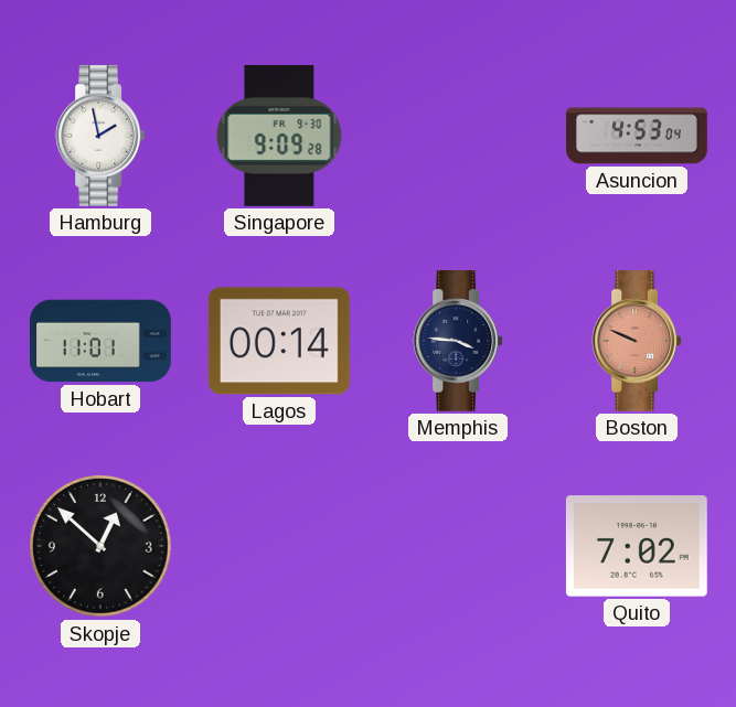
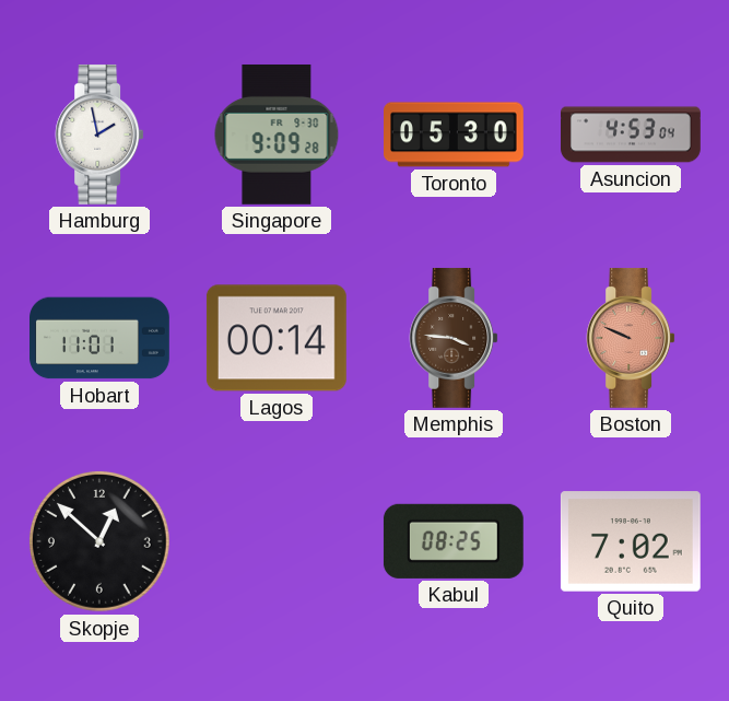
Toronto: none -> 05:30 (455, 135)
Memphis dial: navy -> brown (454, 338)
Kabul: none -> 08:25 (454, 541)
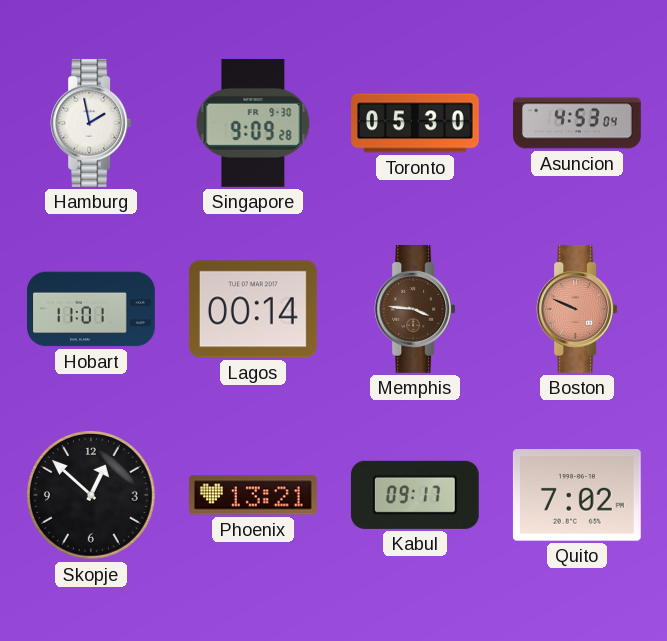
Phoenix: none -> 13:21 (253, 495)
Kabul: 08:25 -> 09:17 (415, 495)
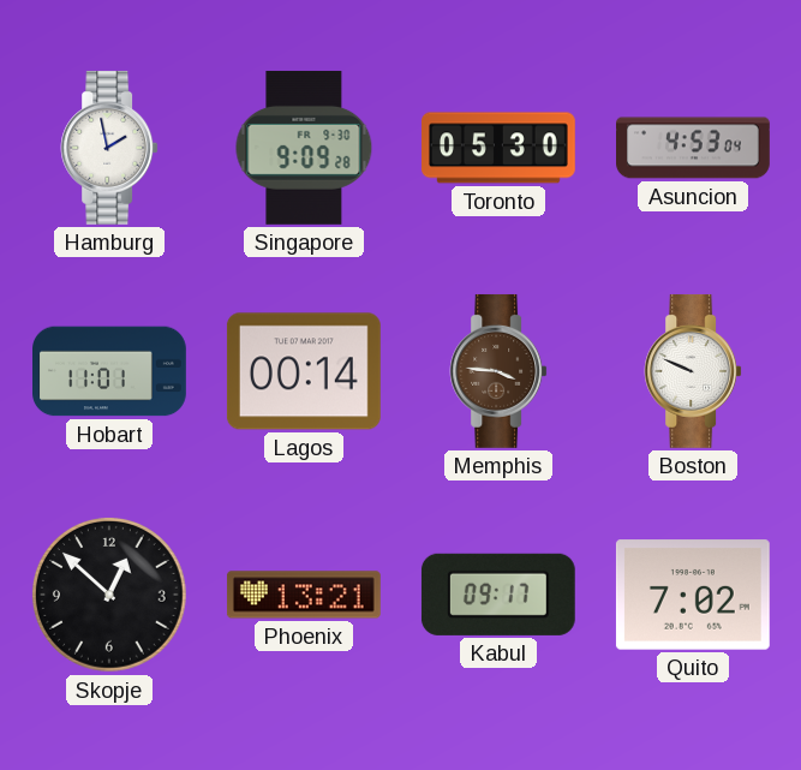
Boston dial: salmon -> white (693, 371)
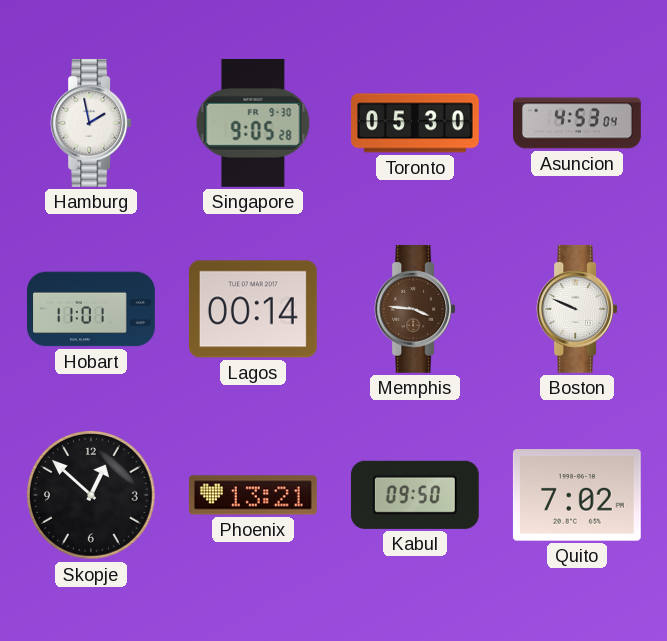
Singapore: 9:09 -> 9:05 (253, 123)
Kabul: 09:17 -> 09:50 (415, 495)
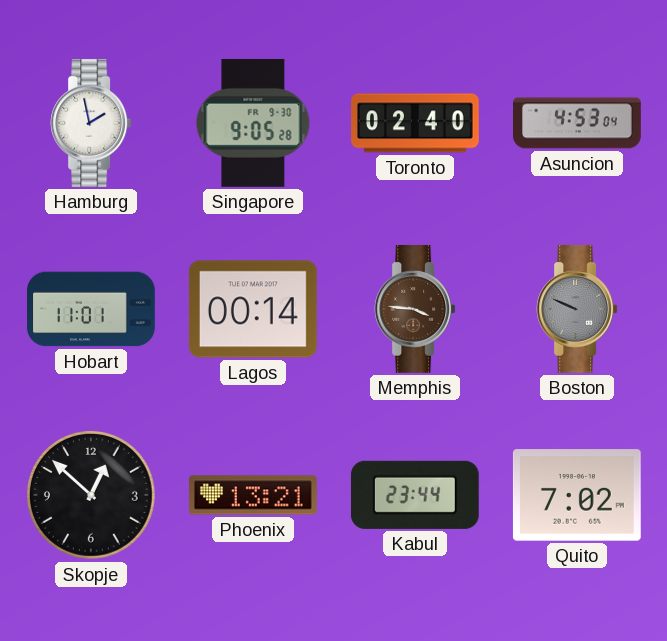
Toronto: 05:30 -> 02:40 (416, 123)
Boston dial: white -> grey (577, 309)
Kabul: 09:50 -> 23:44 (415, 495)
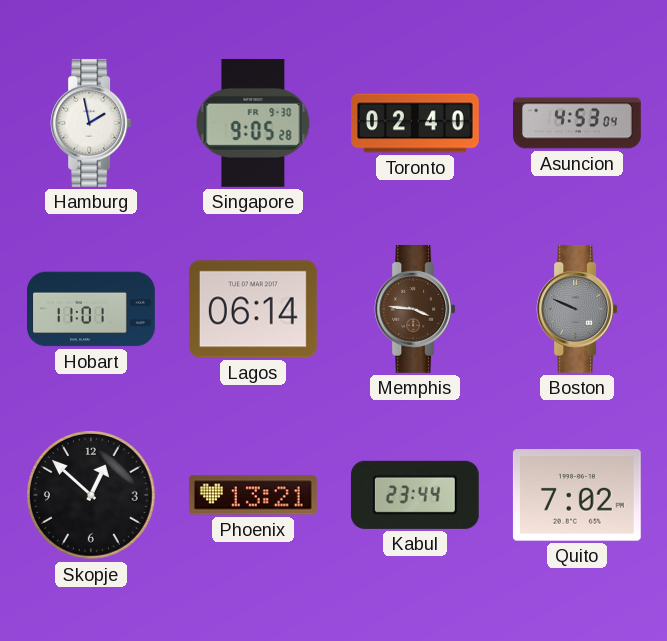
Lagos: 00:14 -> 06:14 (253, 309)
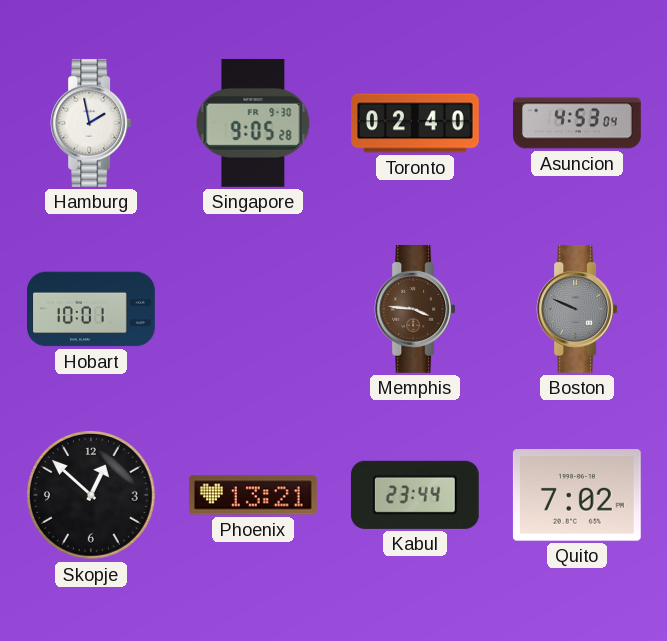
Hobart: 11:01 -> 10:01 (91, 309)
Lagos: 06:14 -> none (253, 309)
